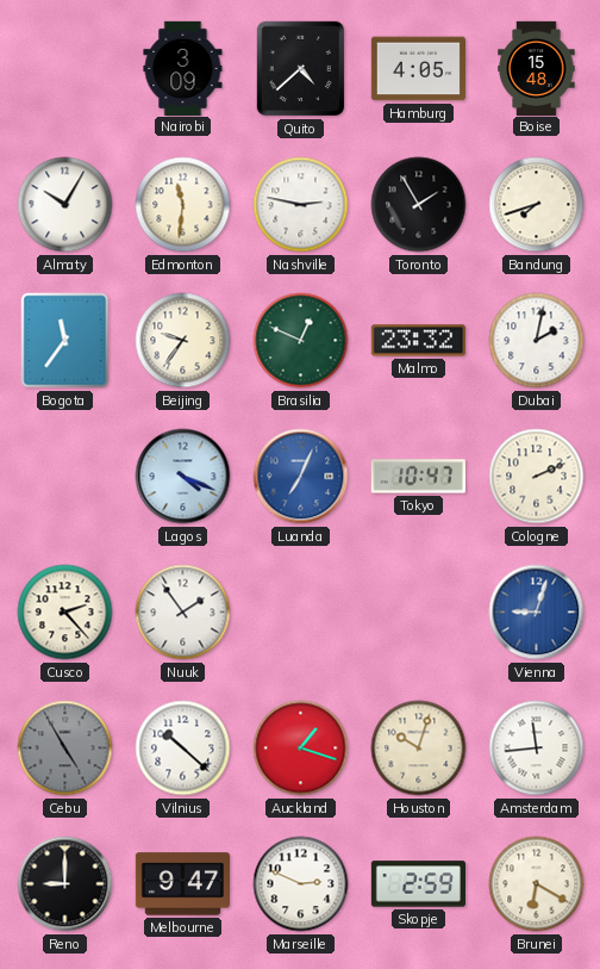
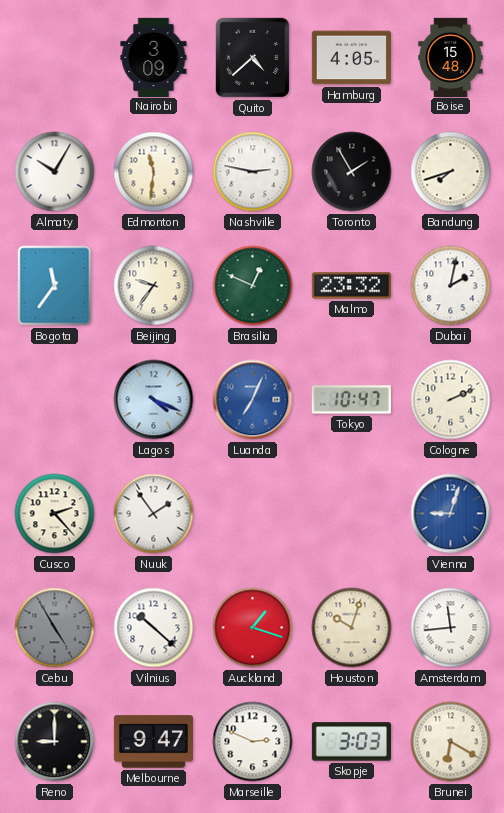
Skopje: 2:59 -> 3:03 (351, 742)
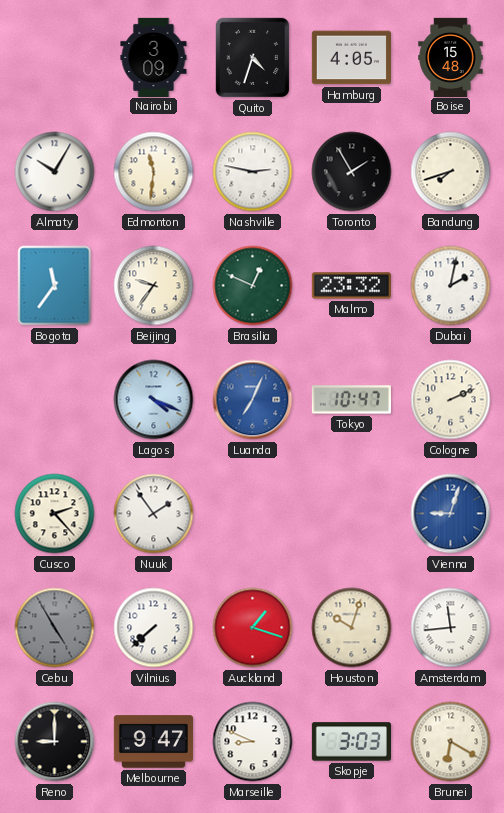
Quito: 4:38 -> 4:33 (253, 58)
Vilnius: 10:22 -> 7:38 (154, 628)
Marseille: 2:49 -> 8:49 (253, 742)
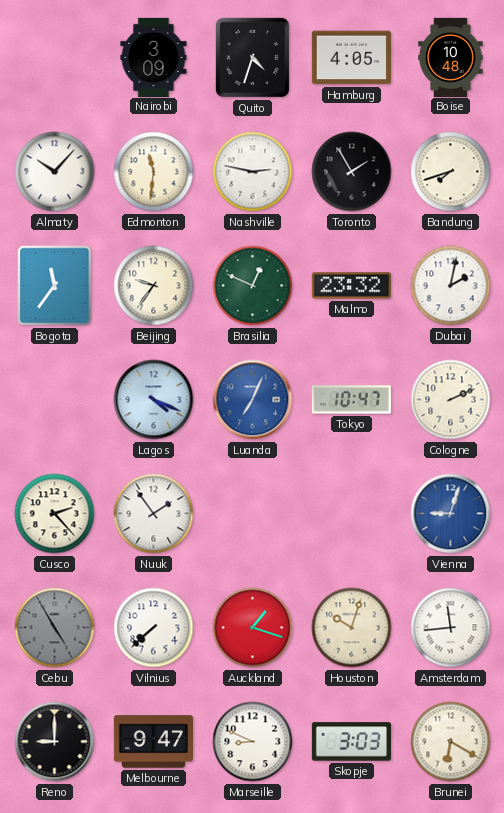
Boise: 15:48 -> 10:48 (451, 57)
Almaty: 10:05 -> 10:07 (55, 172)
